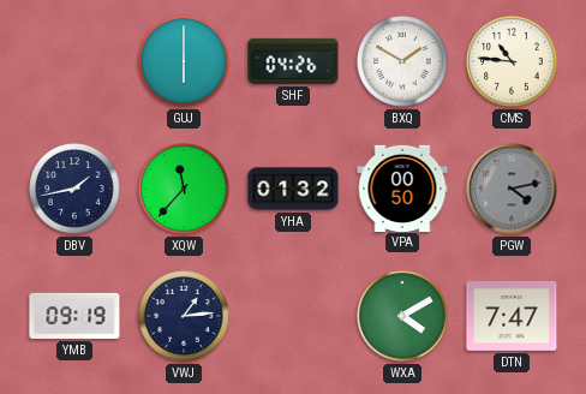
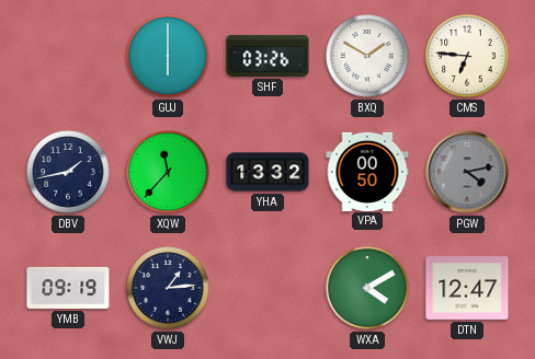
SHF: 04:26 -> 03:26 (267, 56)
CMS: 10:46 -> 6:46 (467, 56)
YHA: 01:32 -> 13:32 (267, 172)
DTN: 7:47 -> 12:47 (467, 288)
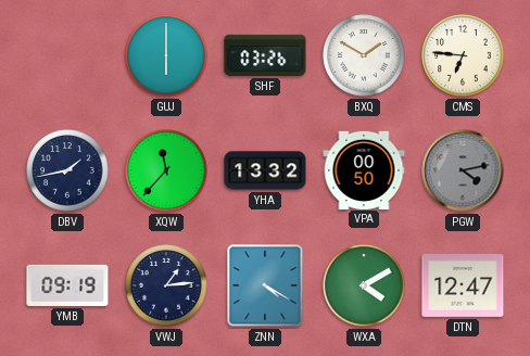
ZNN: none -> 4:20 (265, 285)
